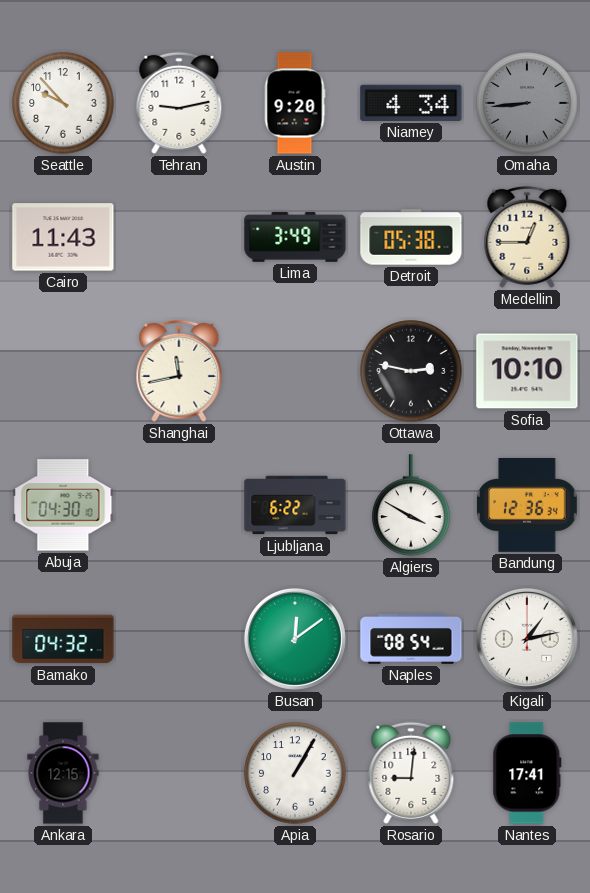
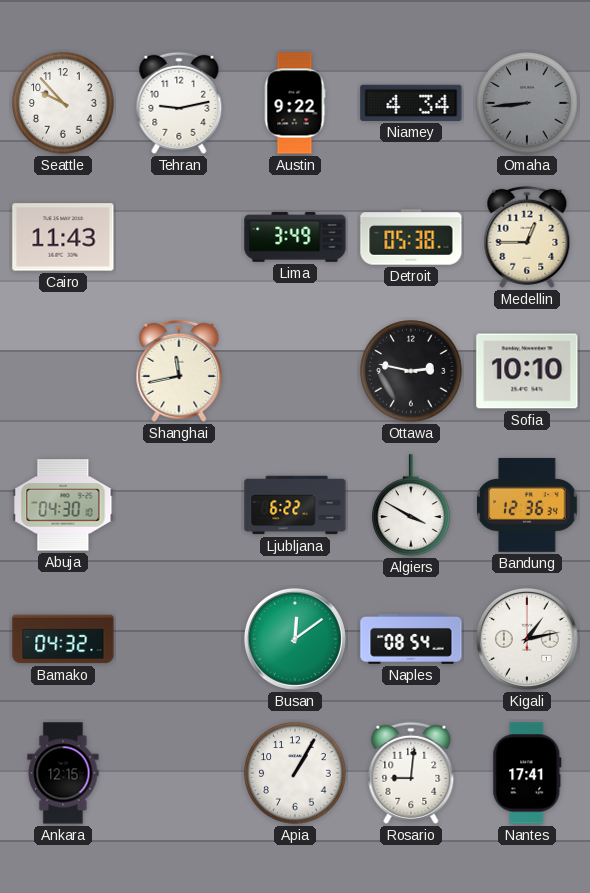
Austin: 9:20 -> 9:22 (295, 103)
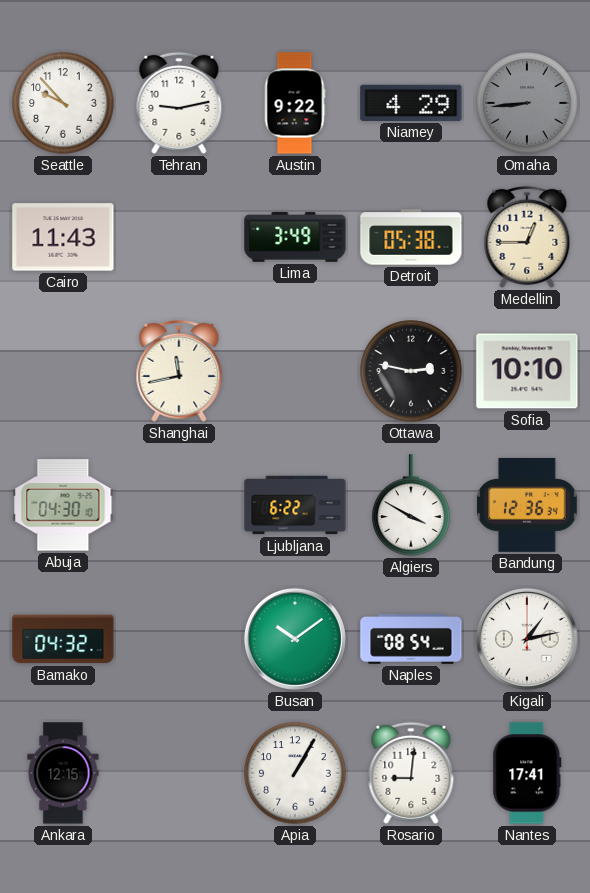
Niamey: 4:34 -> 4:29 (411, 103)
Busan: 12:09 -> 10:09 (295, 639)
